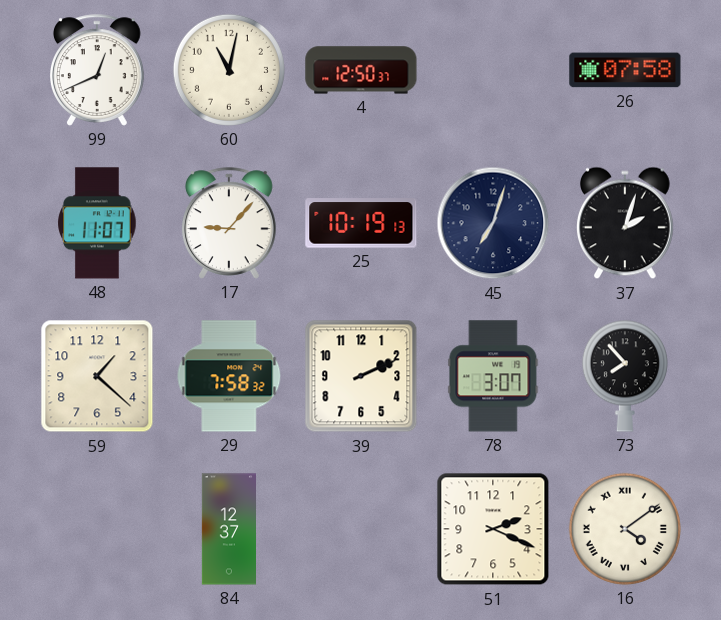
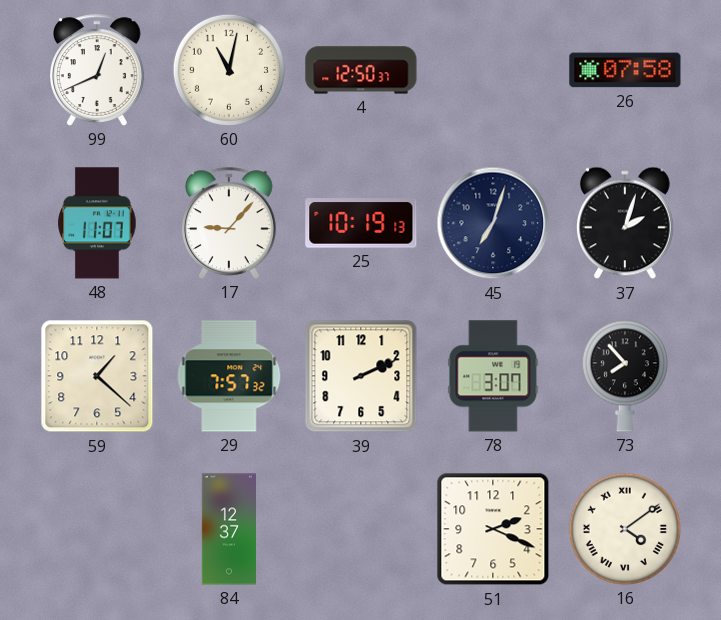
29: 7:58 -> 7:57 (229, 376)
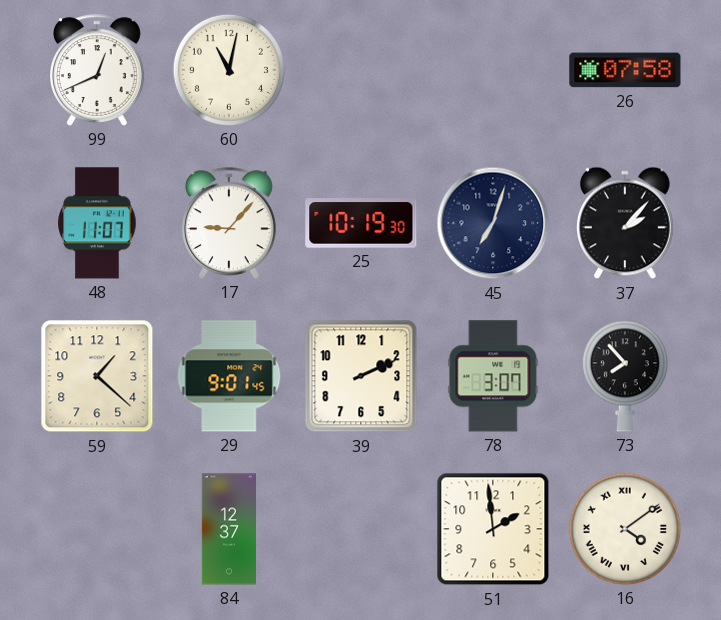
4: 12:50 -> none (361, 70)
25: 10:19:13 -> 10:19:30 (361, 223)
37: 2:03 -> 2:07 (626, 223)
29: 7:57 -> 9:01 (229, 376)
51: 2:19 -> 1:59 (493, 529)
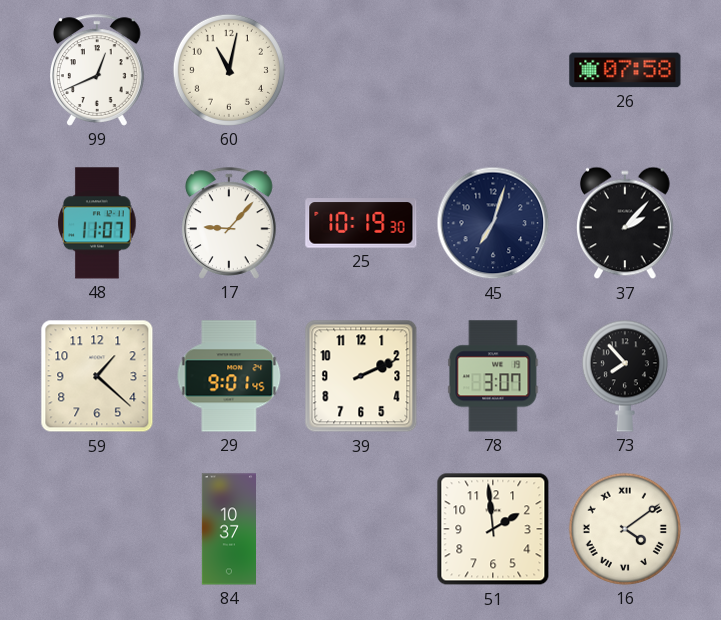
84: 12:37 -> 10:37 (228, 529)
